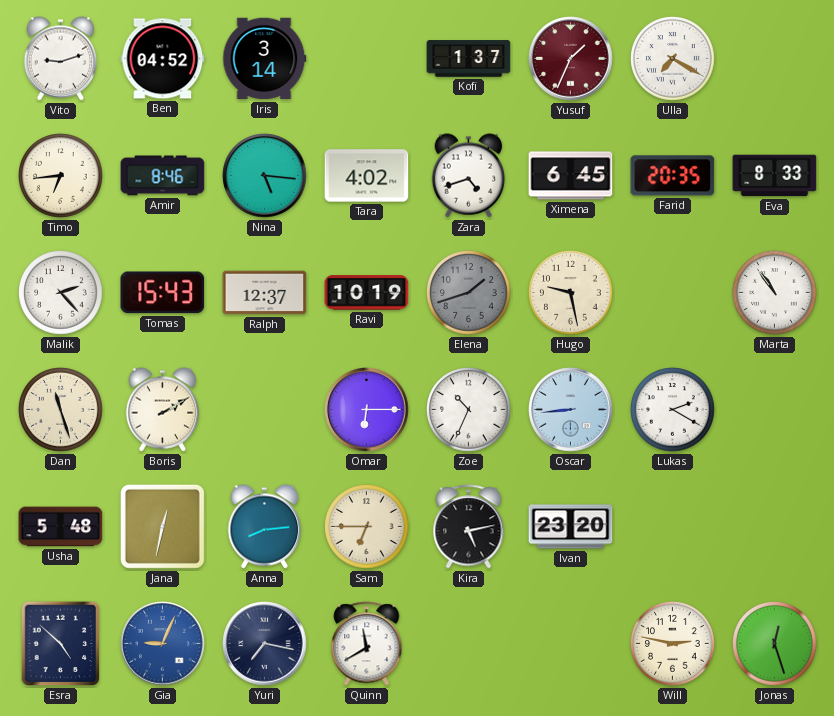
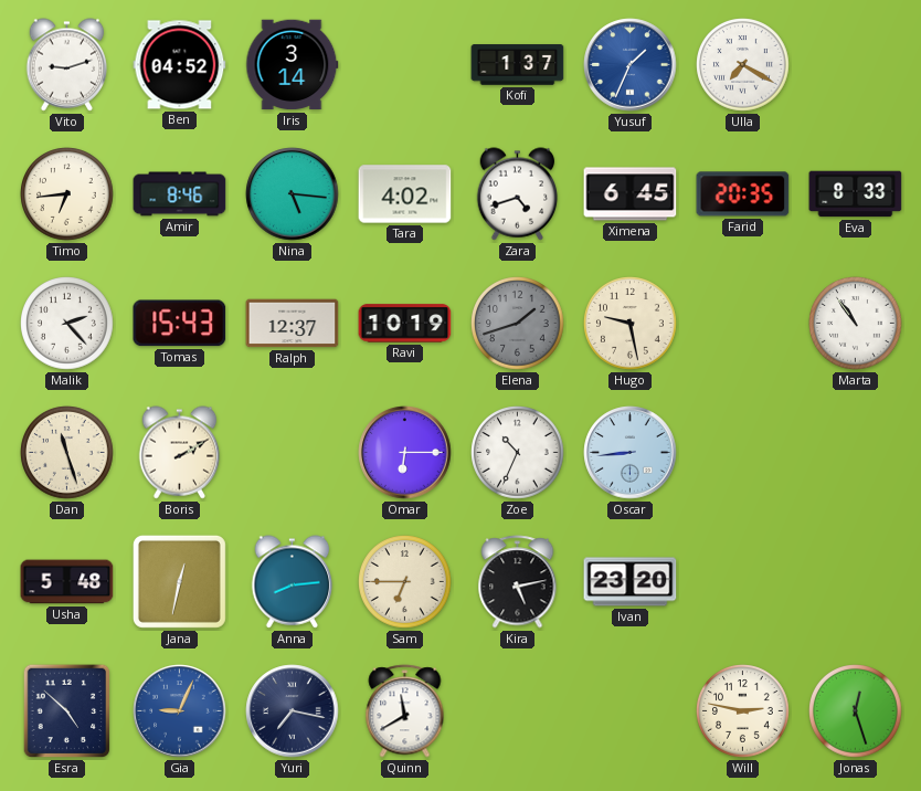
Yusuf dial: burgundy -> blue (631, 65)
Lukas: 2:20 -> none (673, 410)
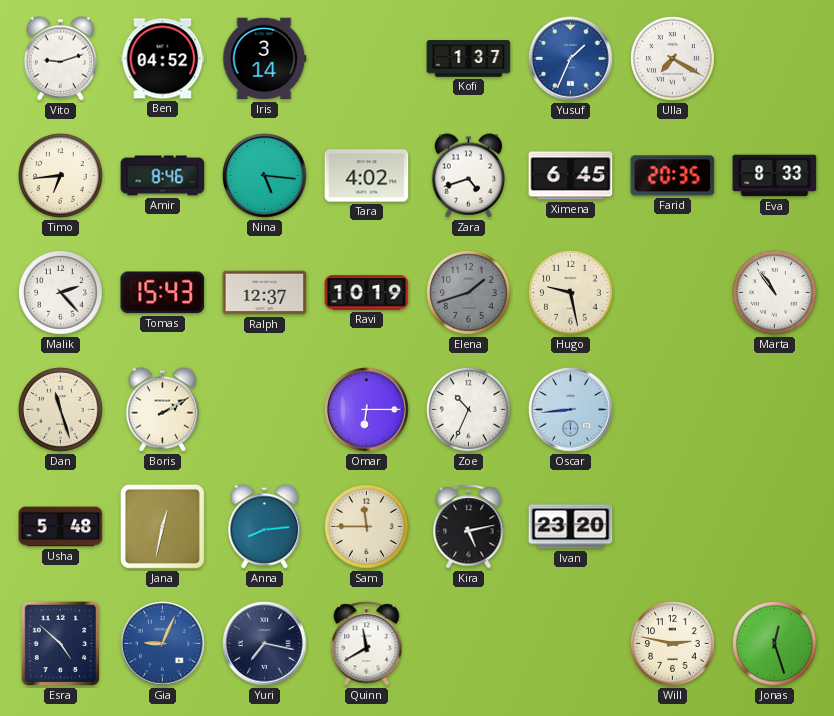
Sam: 6:45 -> 11:45 (367, 527)
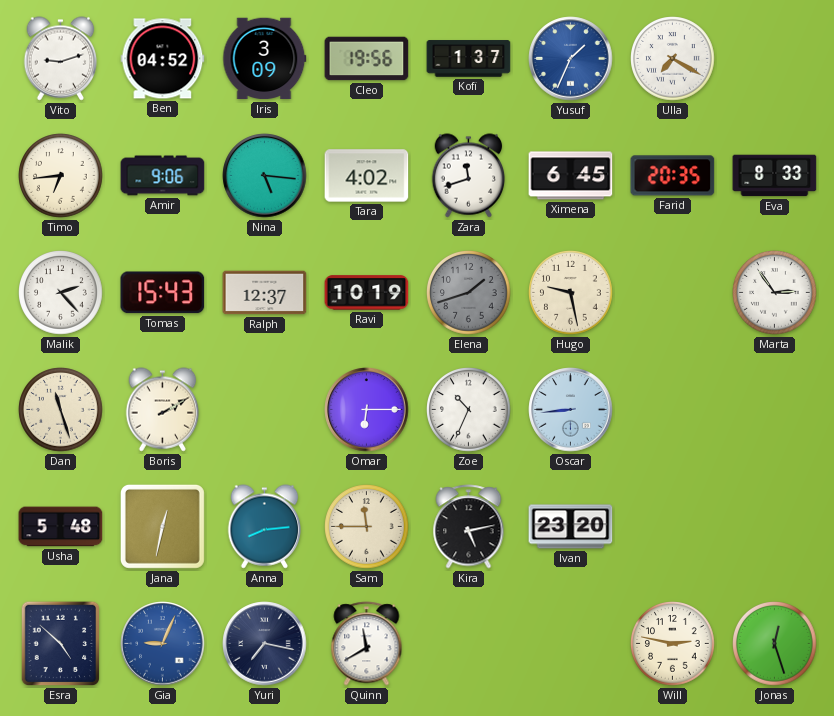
Iris: 3:14 -> 3:09 (265, 59)
Cleo: none -> 19:56 (367, 59)
Amir: 8:46 -> 9:06 (163, 176)
Zara: 4:42 -> 11:42 (469, 176)
Marta: 10:54 -> 2:54 (775, 293)
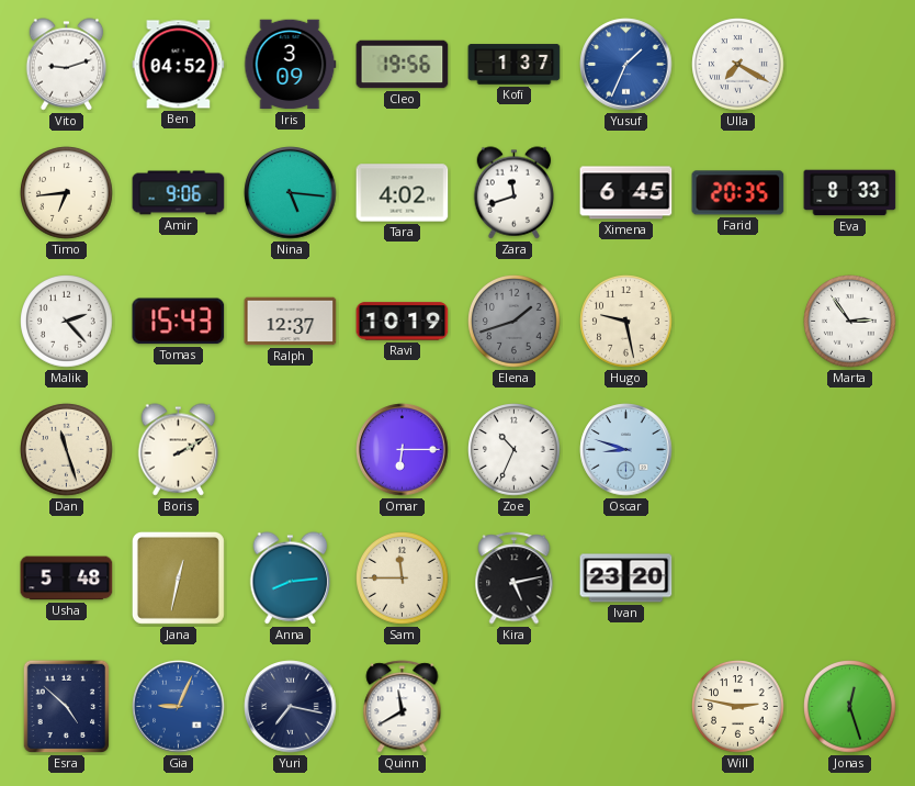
Oscar: 8:44 -> 8:48 (626, 450)
